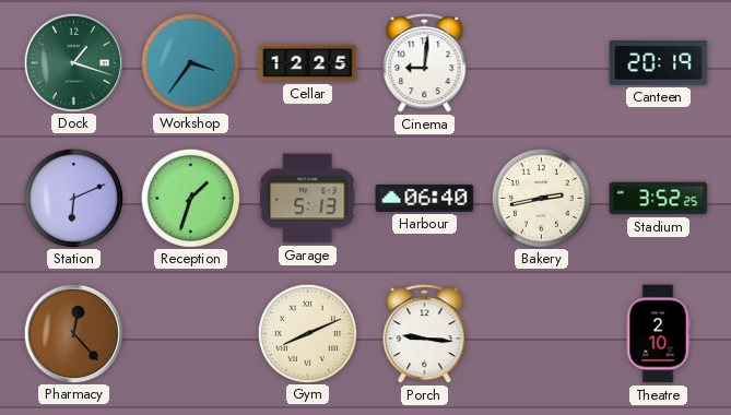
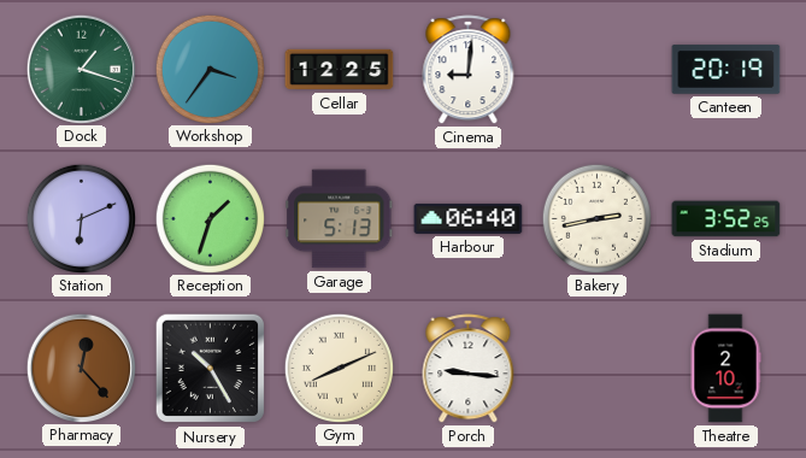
Nursery: none -> 10:25 (211, 369)
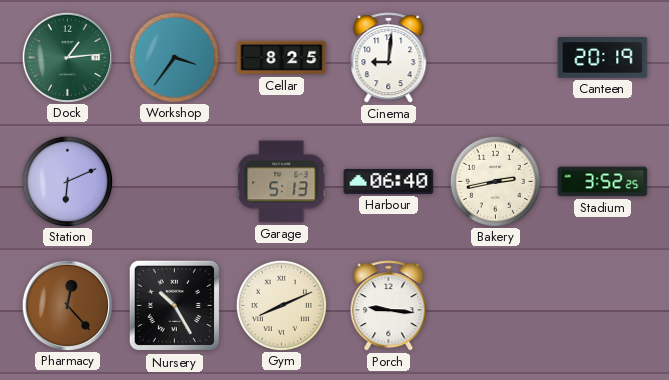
Dock: 1:18 -> 1:14 (67, 57)
Cellar: 12:25 -> 8:25 (282, 58)
Reception: 1:33 -> none (210, 218)
Theatre: 2:10 -> none (725, 369)
